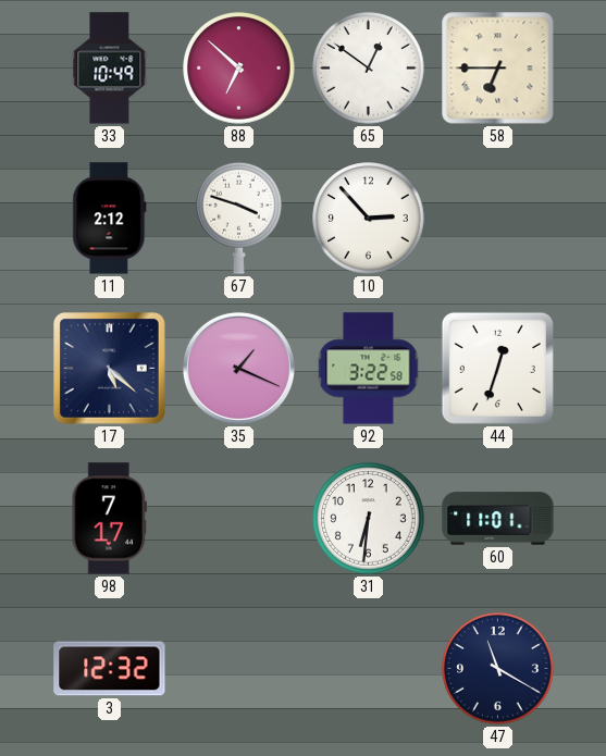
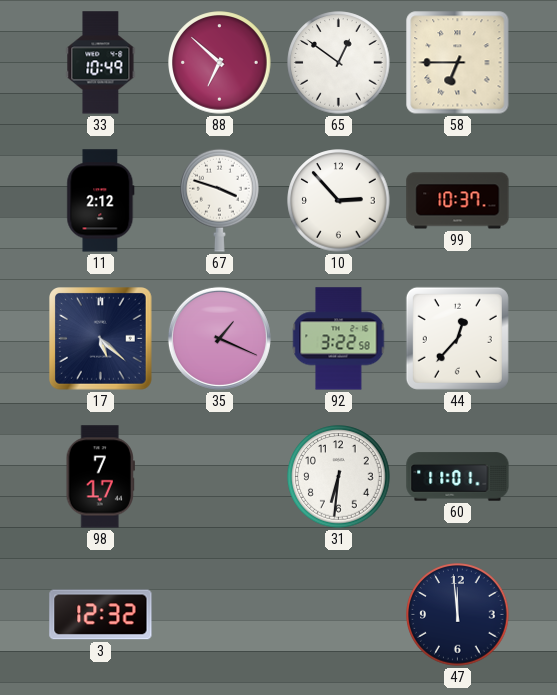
99: none -> 10:37 (458, 201)
44: 12:33 -> 12:37 (457, 338)
47: 11:20 -> 11:59 (458, 615)
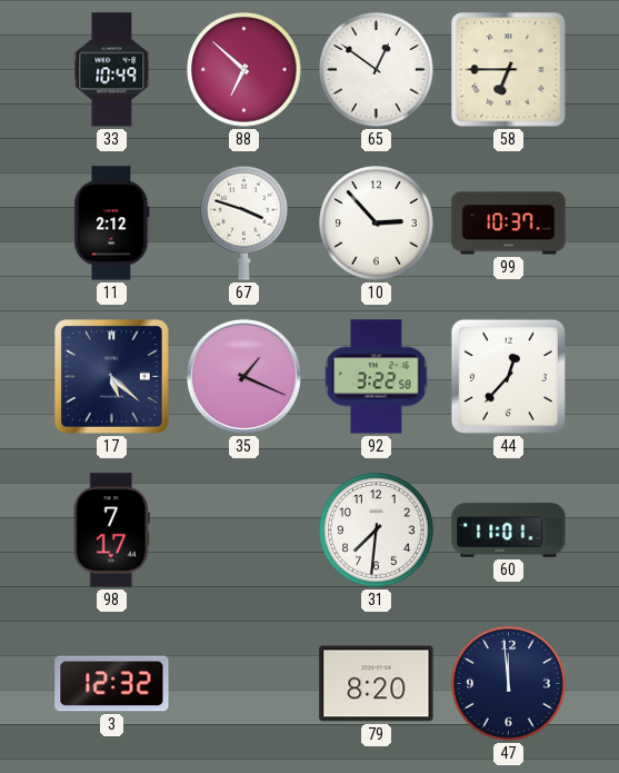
31: 6:31 -> 7:31 (377, 531)
79: none -> 8:20 (377, 684)
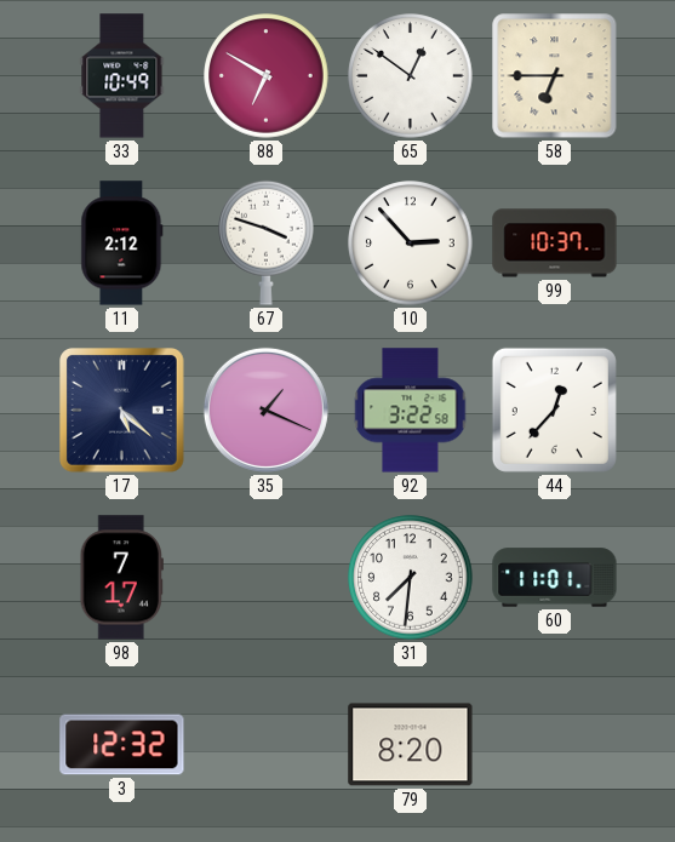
88: 6:52 -> 6:50 (267, 76)
47: 11:59 -> none (509, 684)
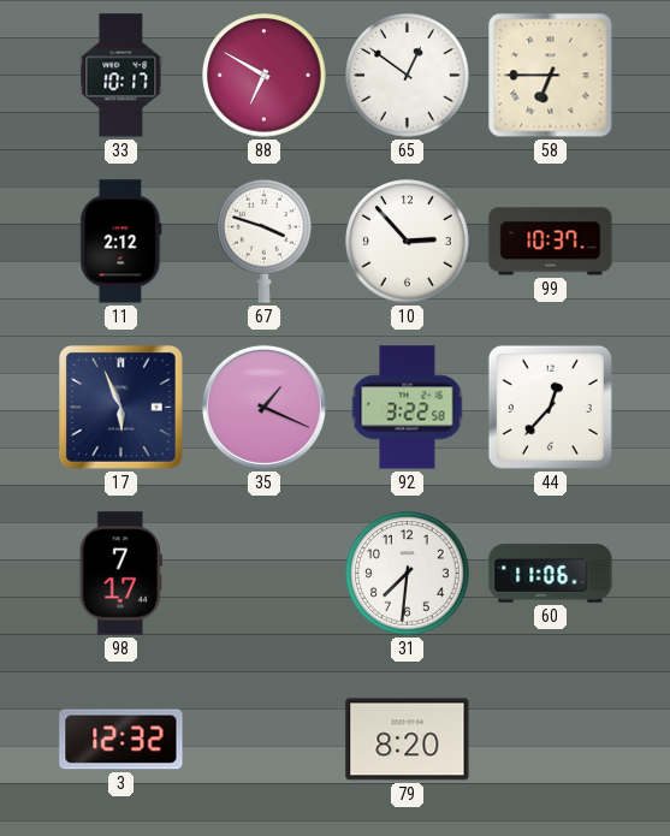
33: 10:49 -> 10:17 (121, 76)
17: 5:22 -> 5:56 (121, 408)
60: 11:01 -> 11:06 (551, 574)
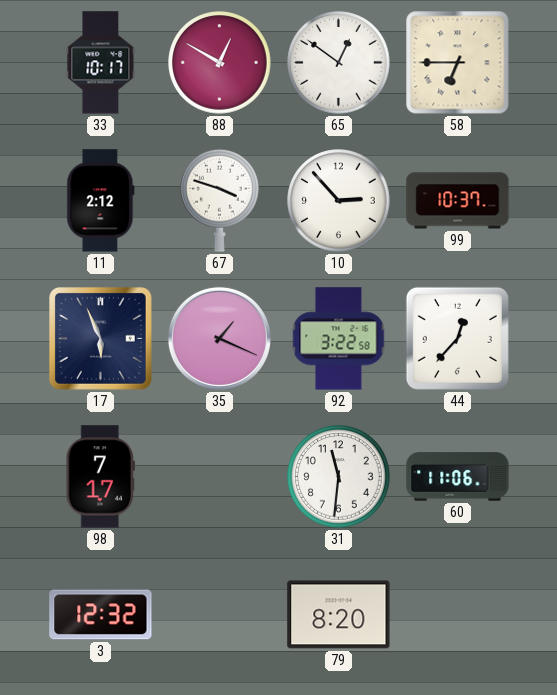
88: 6:50 -> 12:50 (220, 63)
31: 7:31 -> 11:31 (339, 477)
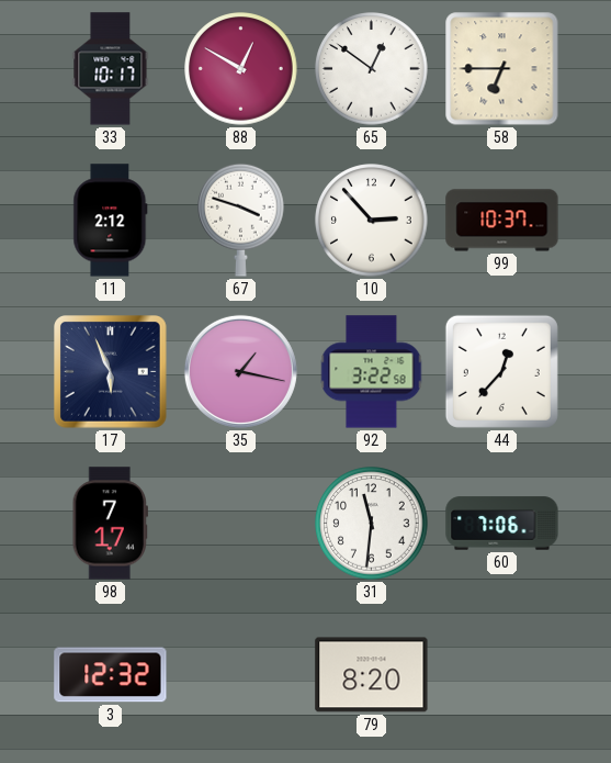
35: 1:19 -> 1:17 (240, 371)
60: 11:06 -> 7:06 (502, 524)
